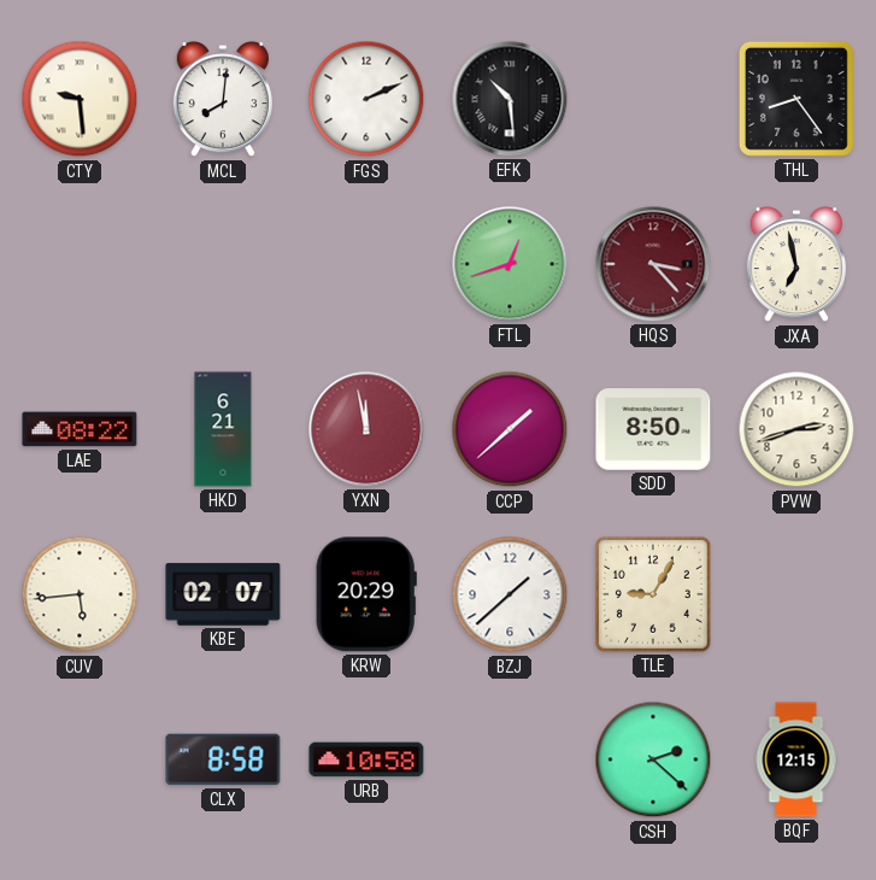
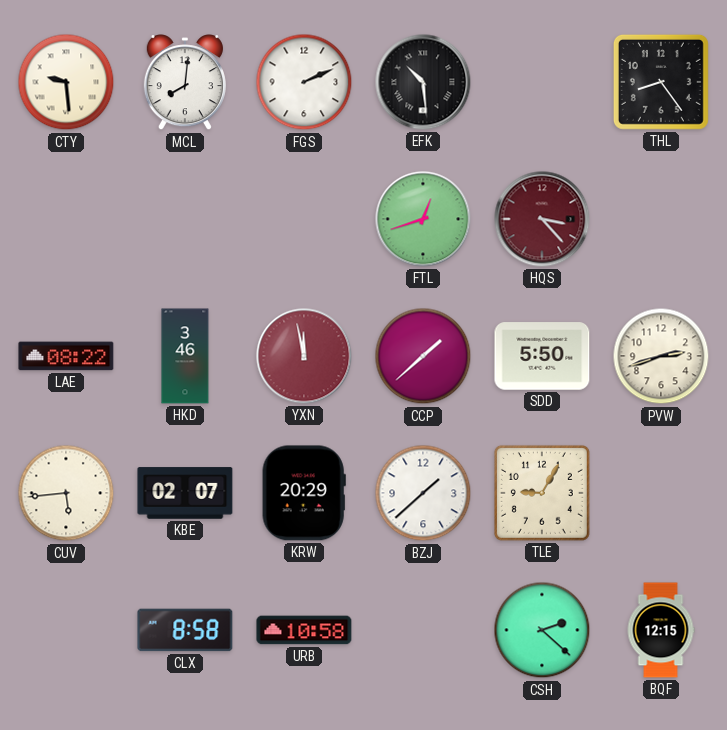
JXA: 6:58 -> none (796, 265)
HKD: 6:21 -> 3:46 (185, 356)
SDD: 8:50 -> 5:50 (542, 356)
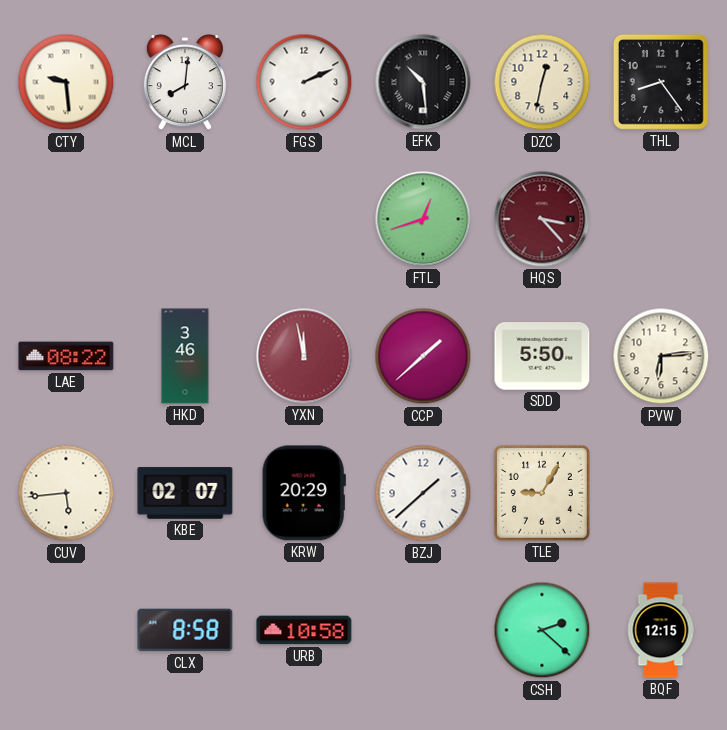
DZC: none -> 12:32 (542, 82)
PVW: 2:42 -> 6:14 (661, 356)
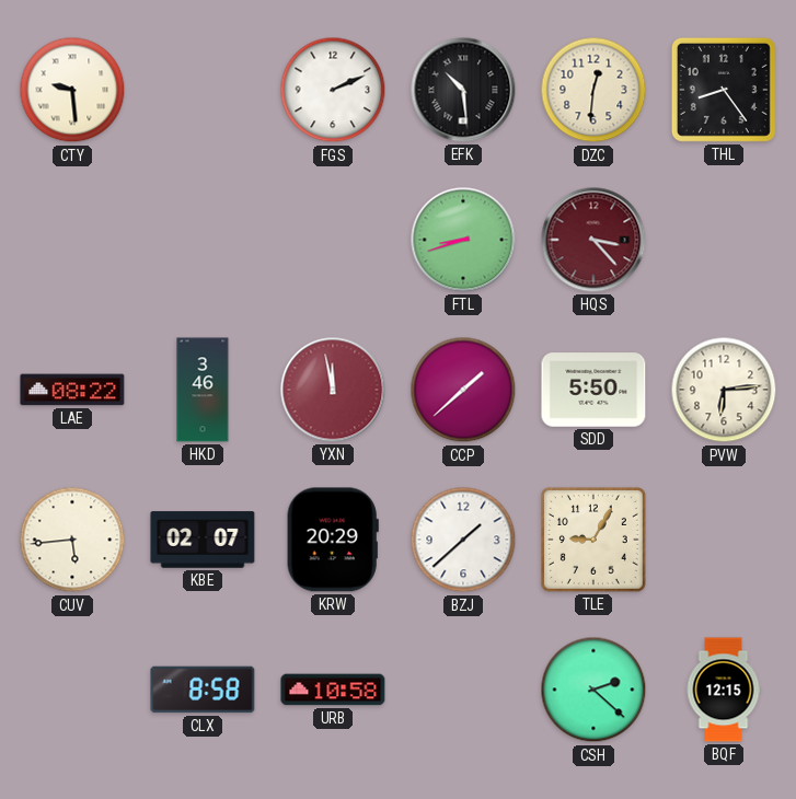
MCL: 8:01 -> none (185, 83)
DZC: 12:32 -> 12:31 (593, 90)
FTL: 12:42 -> 8:42 (463, 240)
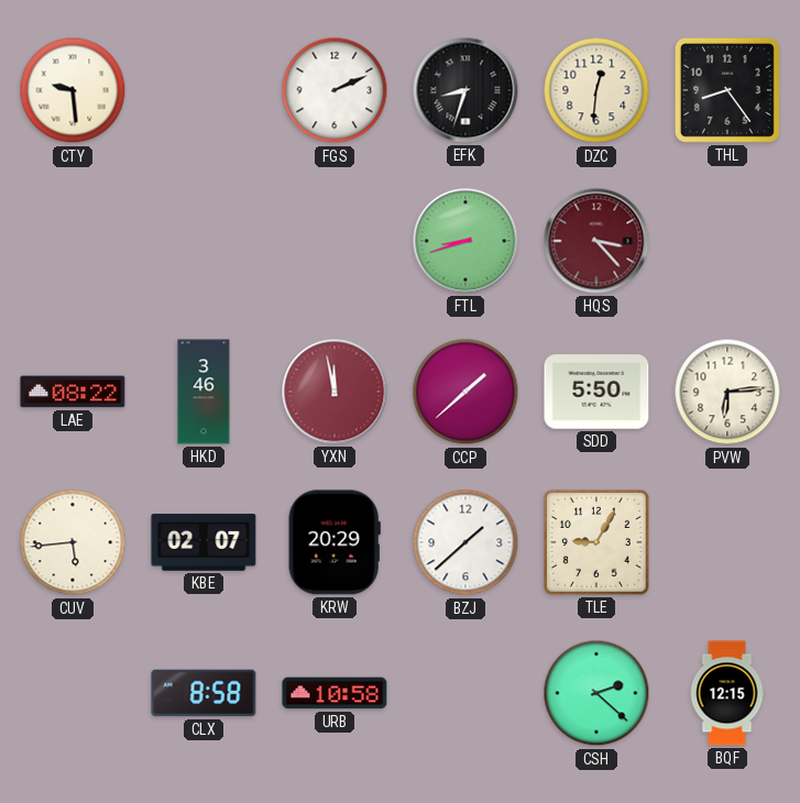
EFK: 10:29 -> 8:33 (465, 90)
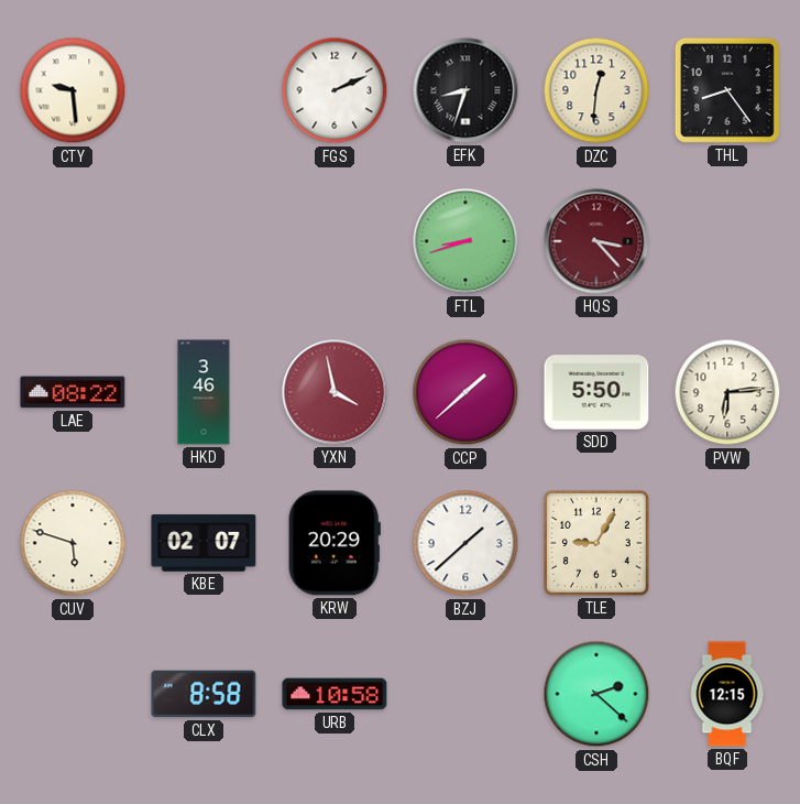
YXN: 11:58 -> 3:58 (335, 392)
CUV: 5:44 -> 5:48 (73, 543)
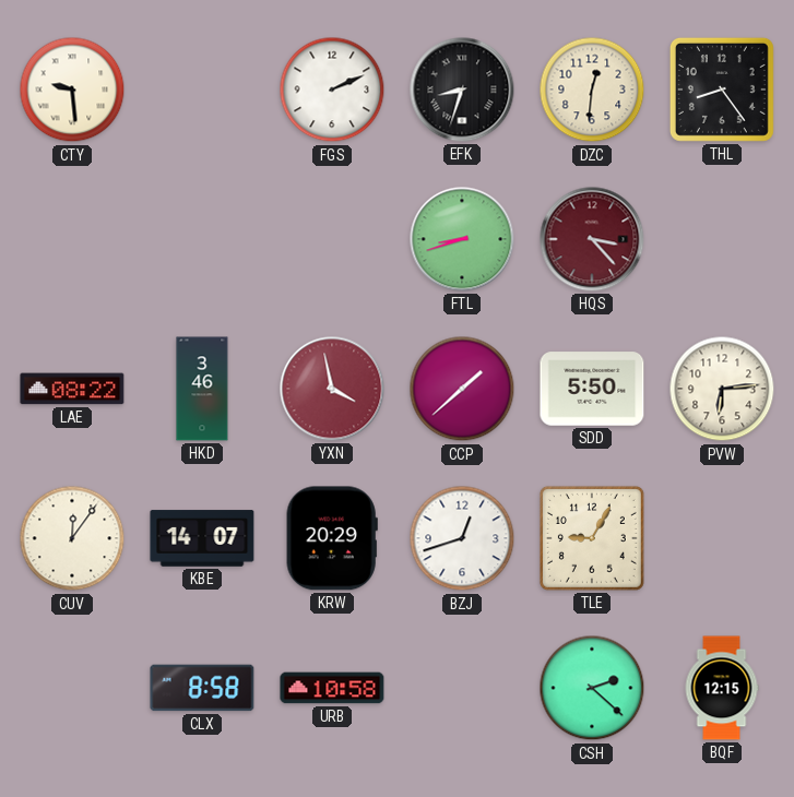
CUV: 5:48 -> 12:06 (72, 538)
KBE: 02:07 -> 14:07 (202, 538)
BZJ: 1:38 -> 12:42 (462, 538)
